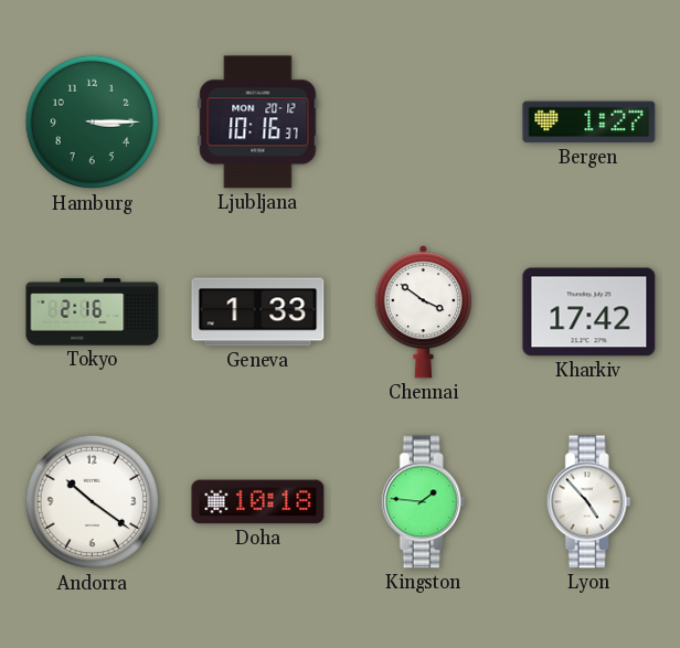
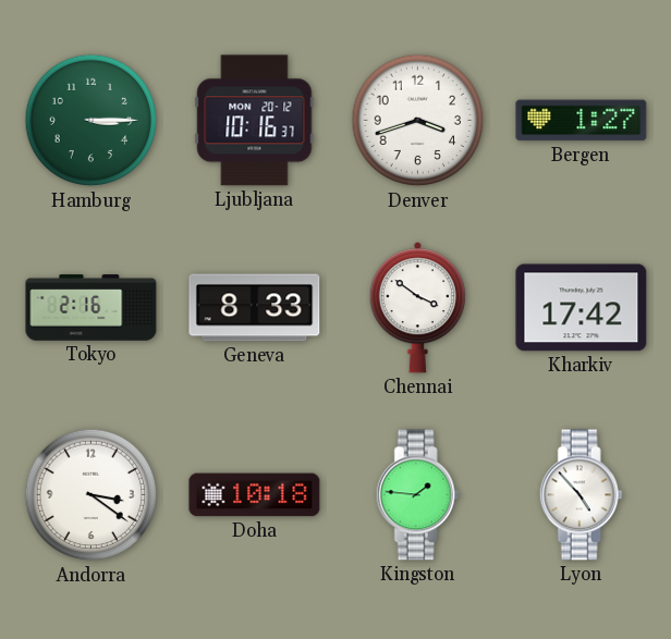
Denver: none -> 3:42 (418, 121)
Geneva: 1:33 -> 8:33 (255, 308)
Andorra: 10:21 -> 3:21 (91, 495)
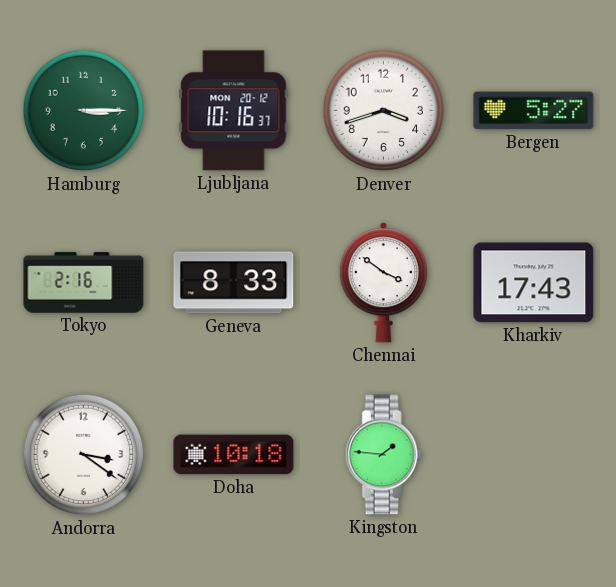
Bergen: 1:27 -> 5:27 (534, 111)
Kharkiv: 17:42 -> 17:43 (534, 283)
Lyon: 4:53 -> none (581, 495)
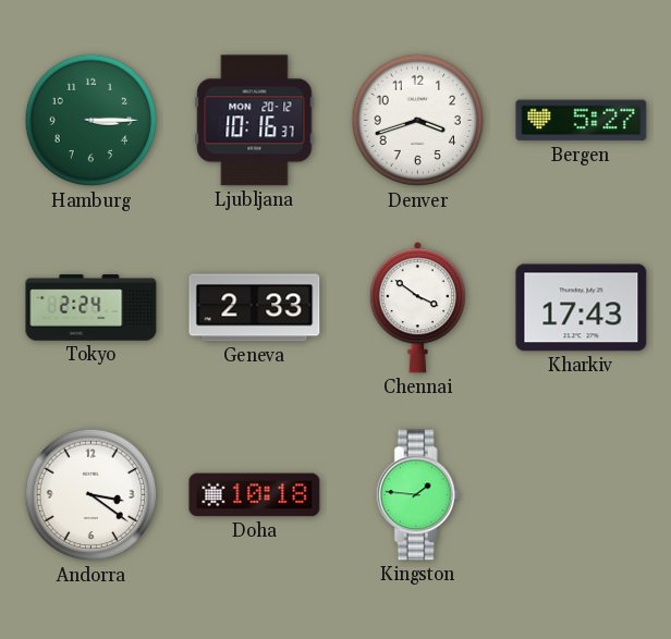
Tokyo: 2:16 -> 2:24 (91, 308)
Geneva: 8:33 -> 2:33 (255, 308)
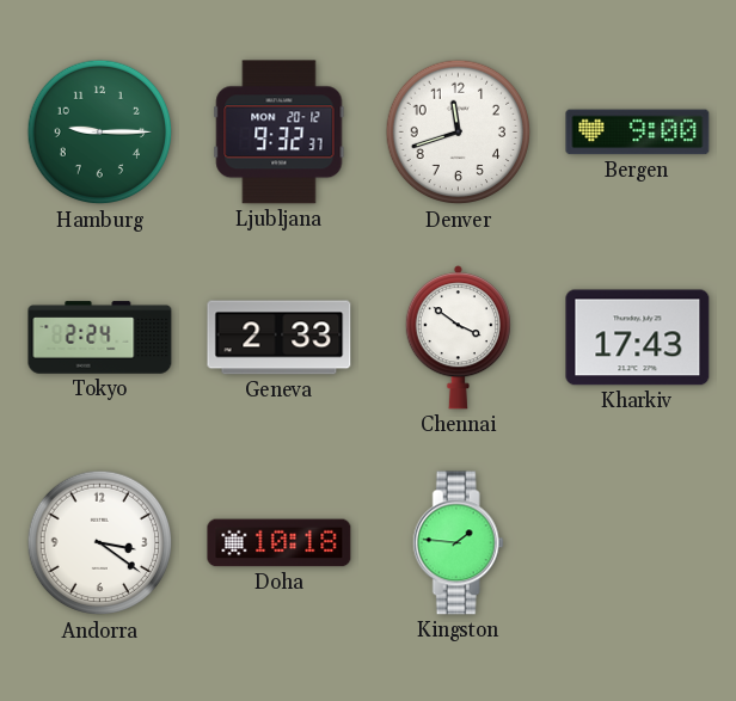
Hamburg: 3:15 -> 9:15 (100, 133)
Ljubljana: 10:16 -> 9:32 (280, 133)
Denver: 3:42 -> 11:42 (459, 133)
Bergen: 5:27 -> 9:00 (638, 133)
